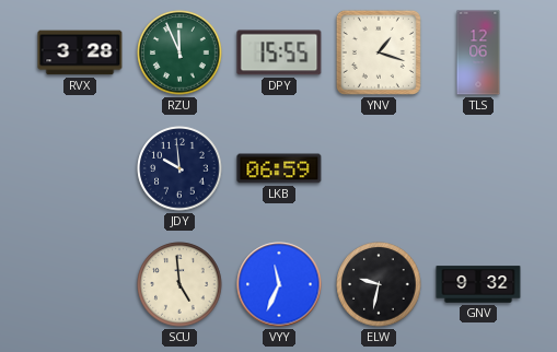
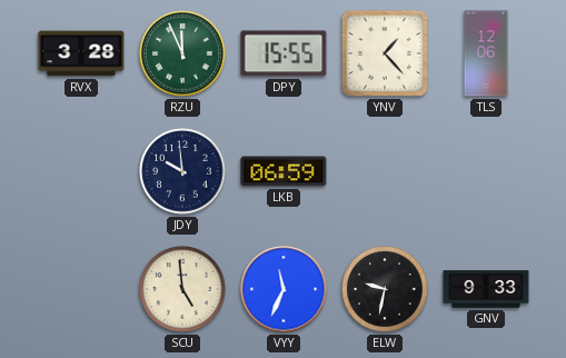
YNV: 1:18 -> 1:23 (385, 53)
GNV: 9:32 -> 9:33 (486, 289)
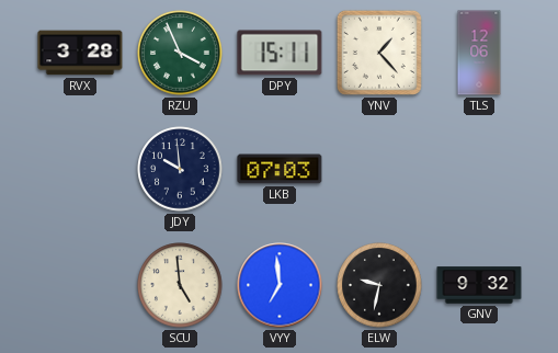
RZU: 11:56 -> 3:56 (180, 53)
DPY: 15:55 -> 15:11 (280, 53)
LKB: 06:59 -> 07:03 (280, 169)
VYY: 11:34 -> 6:59 (280, 285)
GNV: 9:33 -> 9:32 (479, 285)
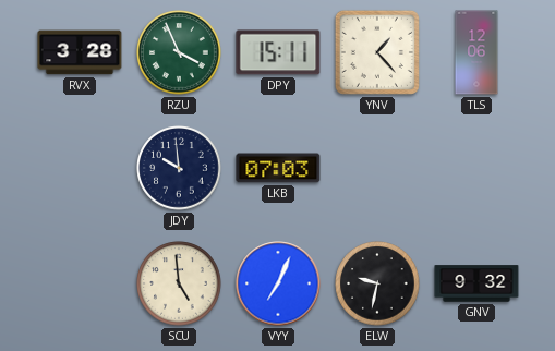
VYY: 6:59 -> 7:04 (278, 283)
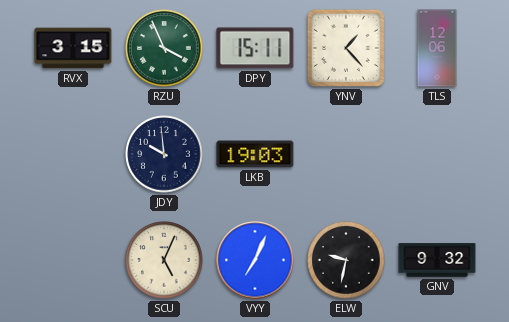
RVX: 3:28 -> 3:15 (73, 48)
LKB: 07:03 -> 19:03 (255, 154)
SCU: 4:59 -> 5:04 (164, 260)
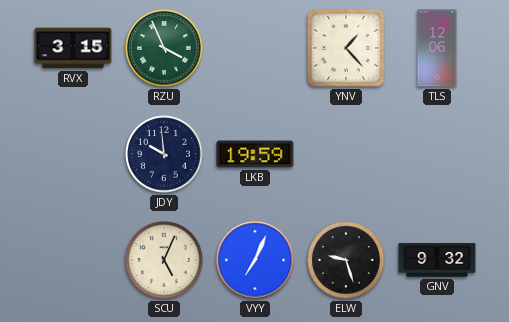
DPY: 15:11 -> none (255, 48)
LKB: 19:03 -> 19:59 (255, 154)
ELW: 9:32 -> 9:27 (346, 260)
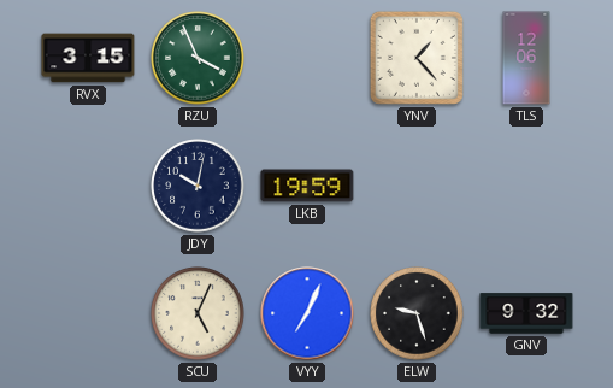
JDY: 9:59 -> 10:02 (198, 186)
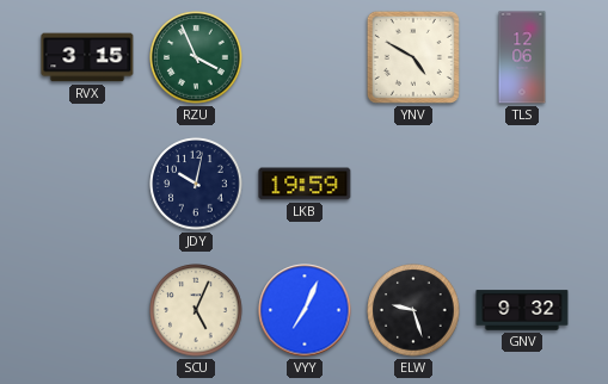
YNV: 1:23 -> 4:50 (413, 57)
